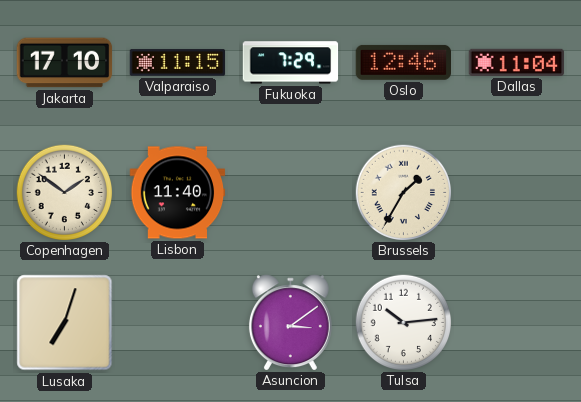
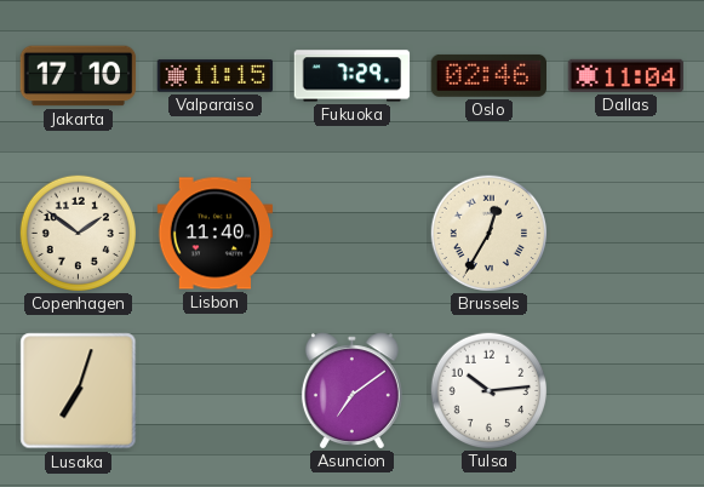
Oslo: 12:46 -> 02:46 (488, 75)
Brussels: 1:35 -> 12:35 (488, 233)
Asuncion: 3:09 -> 7:09 (351, 390)
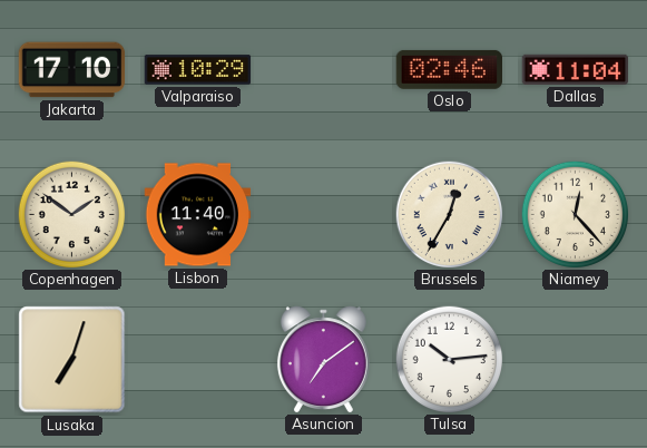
Valparaiso: 11:15 -> 10:29 (198, 70)
Fukuoka: 7:29 -> none (353, 76)
Niamey: none -> 12:23 (575, 214)
